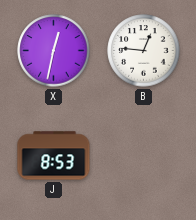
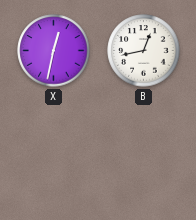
B: 12:46 -> 12:43 (144, 51)
J: 8:53 -> none (54, 156)
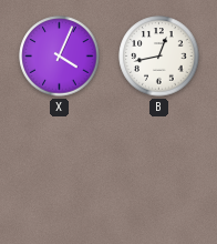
X: 12:32 -> 4:04 (60, 57)
